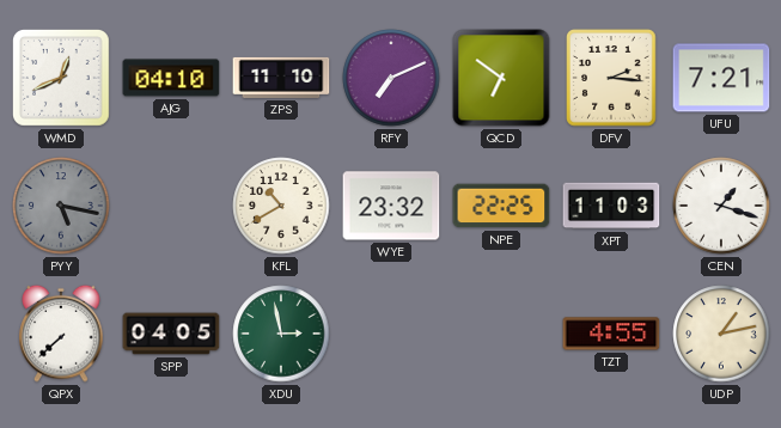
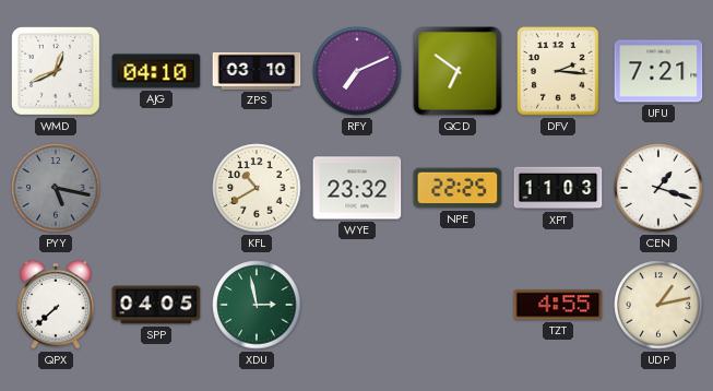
ZPS: 11:10 -> 03:10 (257, 71)
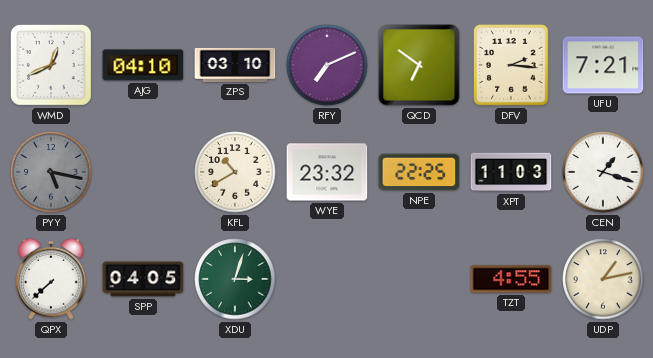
XDU: 2:58 -> 3:03 (235, 279)
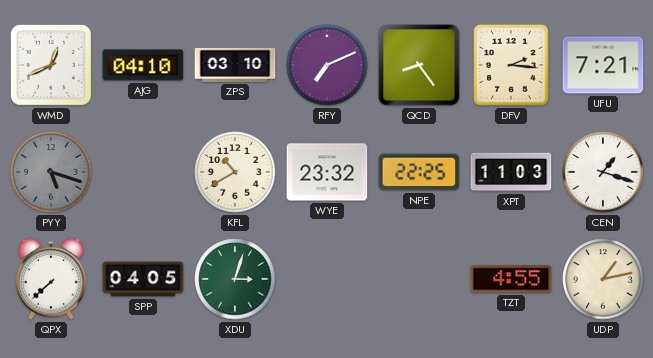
QCD: 6:51 -> 8:24 (419, 65)
PYY: 5:17 -> 5:18 (51, 172)
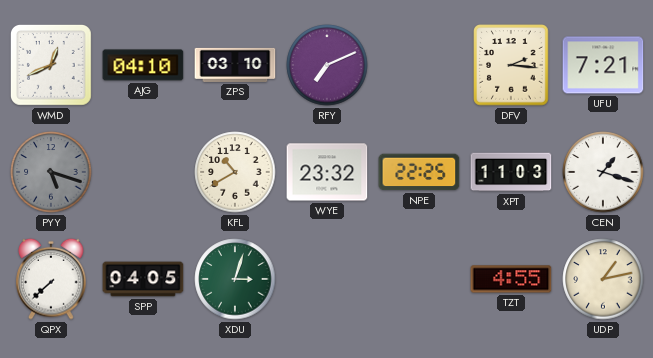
QCD: 8:24 -> none (419, 65)
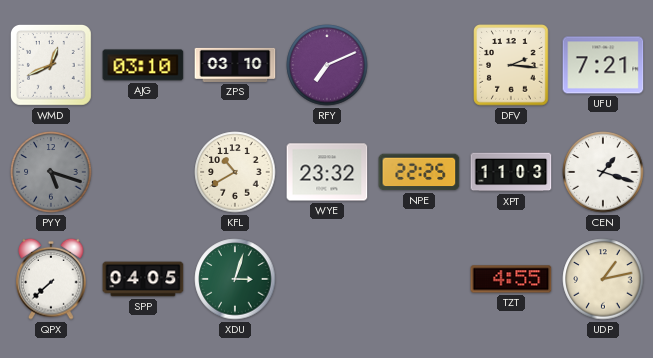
AJG: 04:10 -> 03:10 (143, 65)
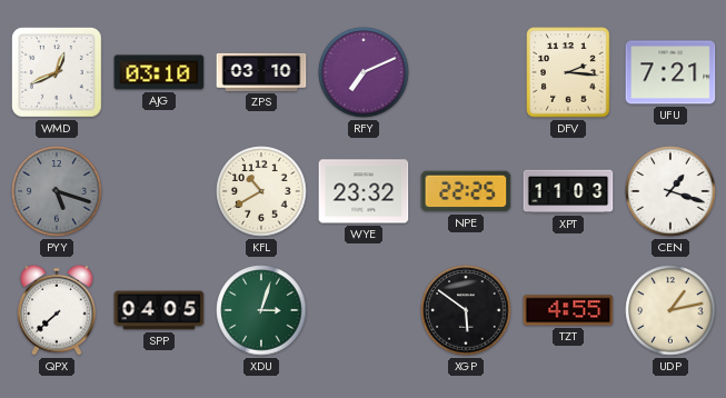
XGP: none -> 5:51 (466, 310)
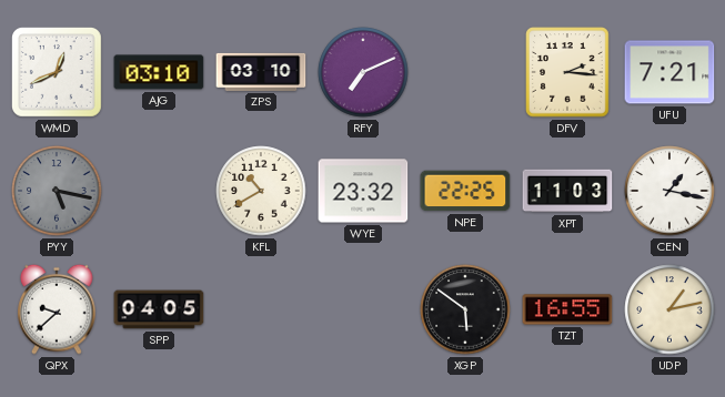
PYY: 5:18 -> 5:17 (57, 191)
CEN: 1:18 -> 1:17 (669, 191)
QPX: 7:38 -> 9:38 (57, 309)
XDU: 3:03 -> none (261, 310)
TZT: 4:55 -> 16:55 (567, 309)
